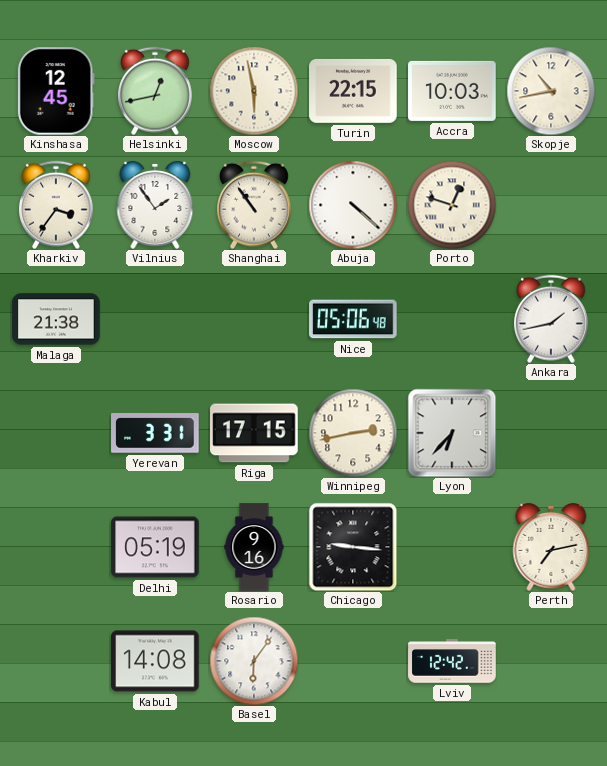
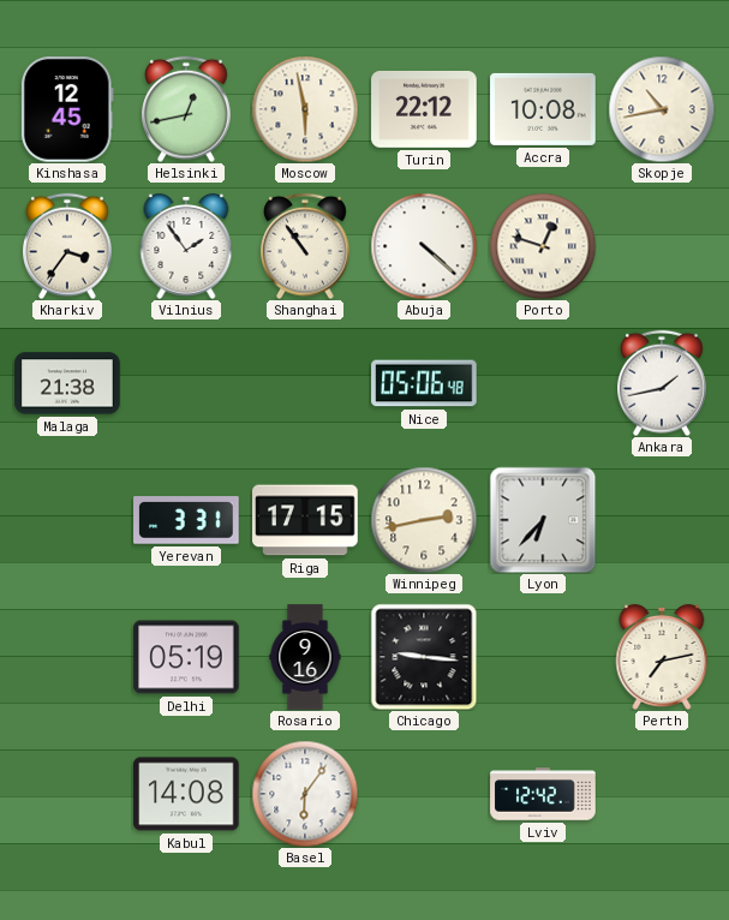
Turin: 22:15 -> 22:12 (424, 109)
Accra: 10:03 -> 10:08 (543, 109)
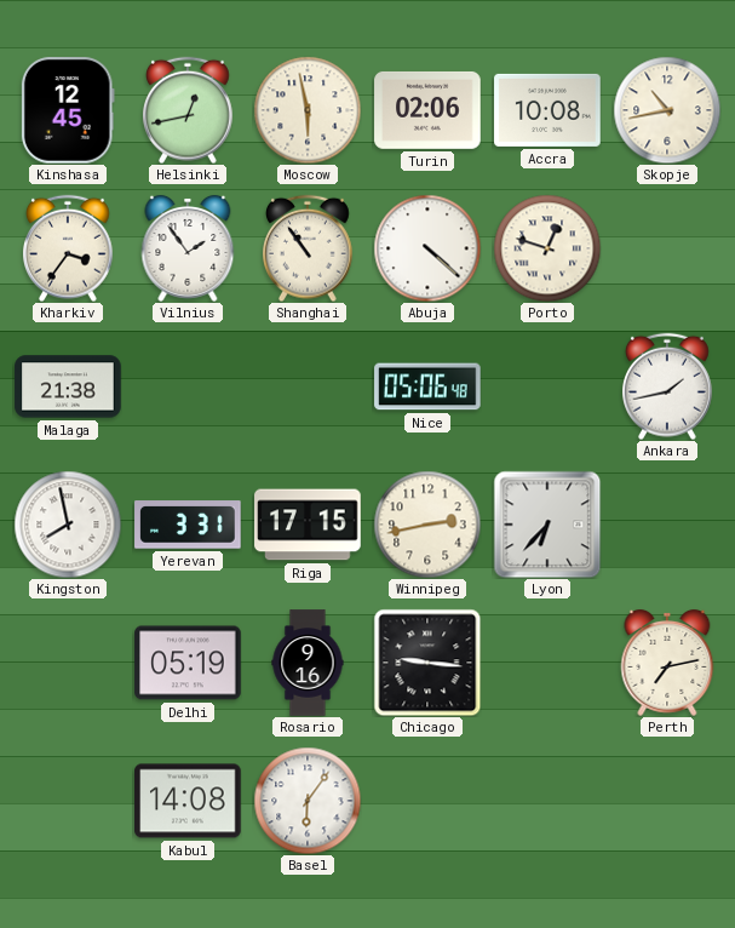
Turin: 22:12 -> 02:06 (427, 110)
Kingston: none -> 7:58 (68, 525)
Lviv: 12:42 -> none (543, 794)
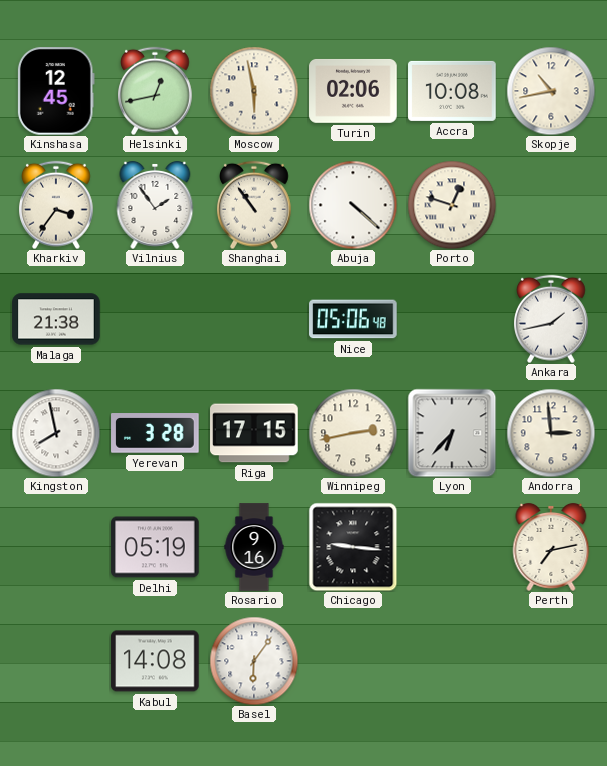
Yerevan: 3:31 -> 3:28 (155, 433)
Andorra: none -> 2:59 (551, 433)
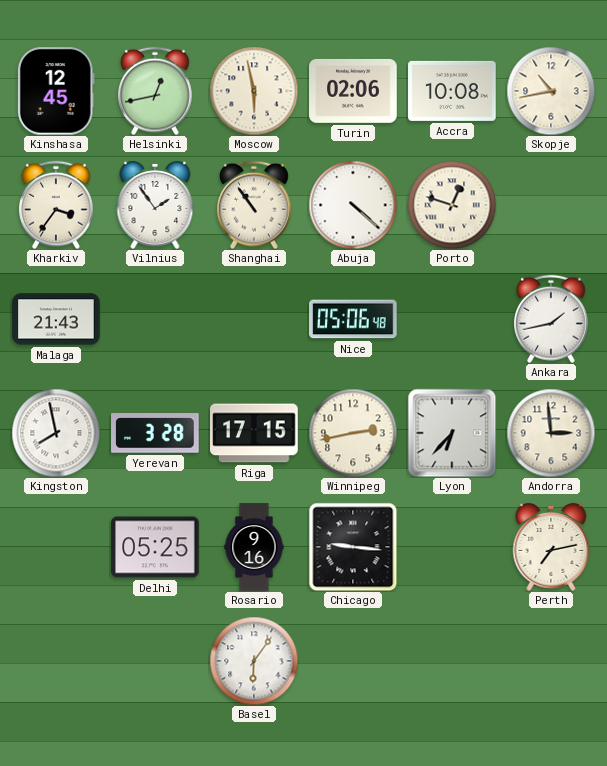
Malaga: 21:38 -> 21:43 (56, 319)
Delhi: 05:19 -> 05:25 (155, 547)
Kabul: 14:08 -> none (155, 661)
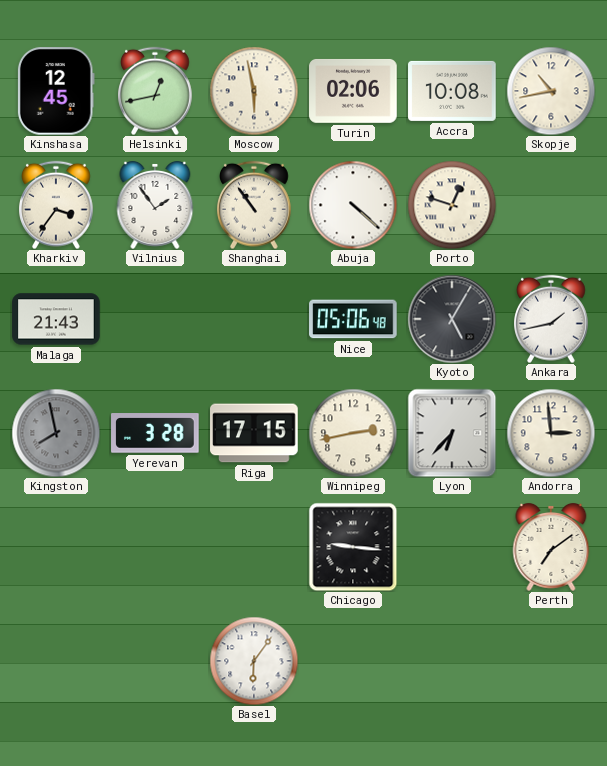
Kyoto: none -> 5:05 (452, 319)
Kingston dial: white -> grey (56, 433)
Delhi: 05:25 -> none (155, 547)
Rosario: 9:16 -> none (254, 547)
Perth: 7:13 -> 7:09 (551, 547)
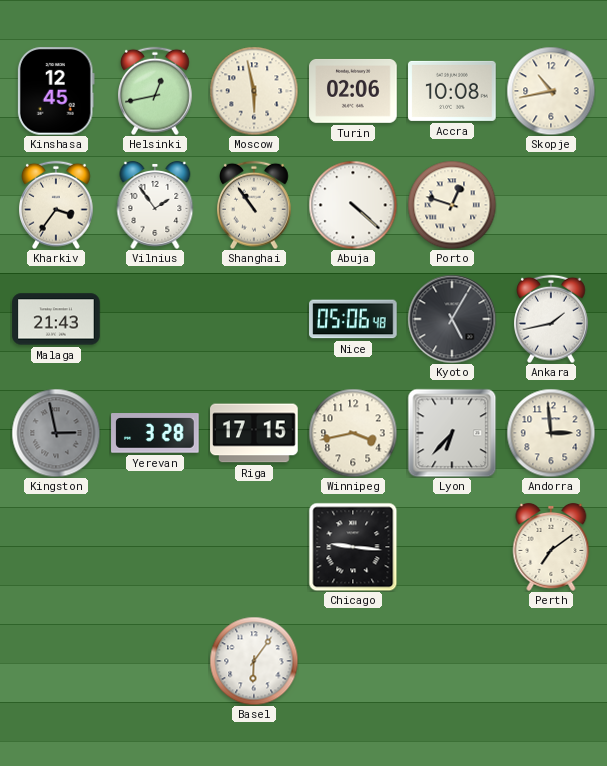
Kingston: 7:58 -> 2:58 (56, 433)
Winnipeg: 2:43 -> 3:43 (353, 433)
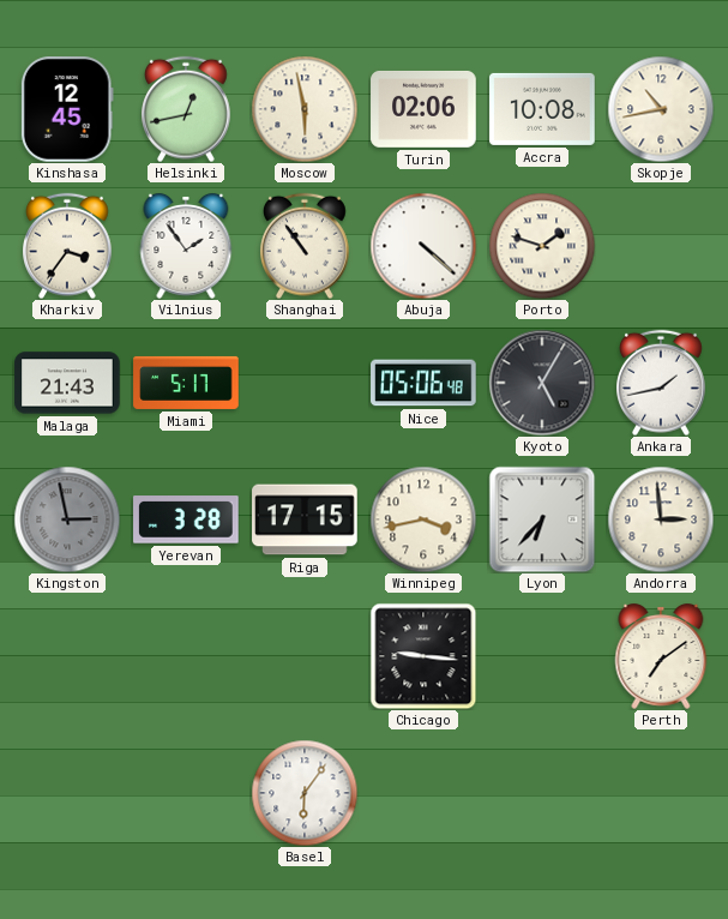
Porto: 12:48 -> 1:48 (542, 246)
Miami: none -> 5:17 (186, 383)
